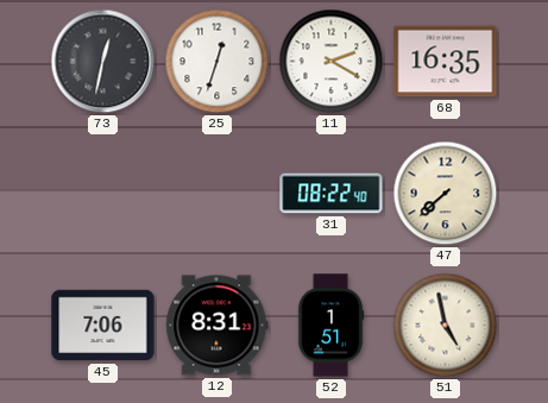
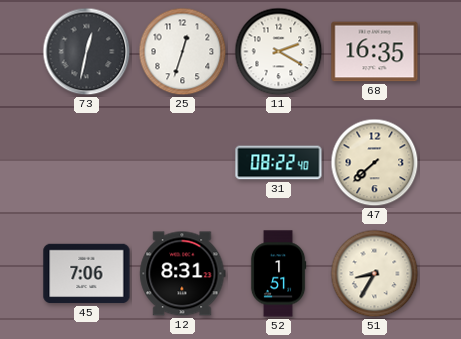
51: 4:58 -> 8:35 (375, 274)
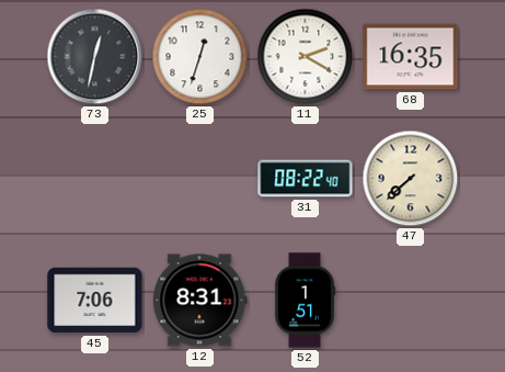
51: 8:35 -> none (375, 274)
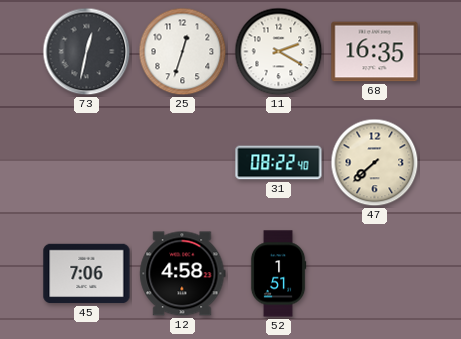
12: 8:31 -> 4:58 (183, 274)
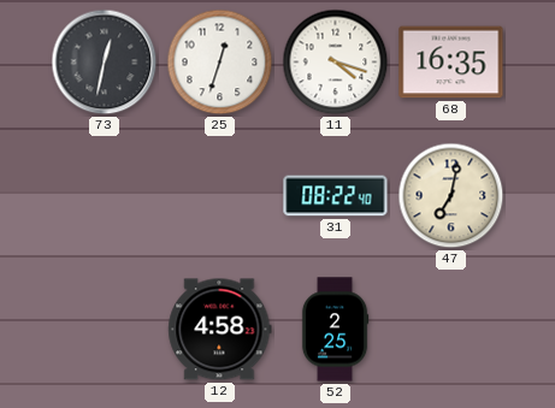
11: 2:20 -> 4:18 (336, 63)
47: 7:38 -> 7:02 (451, 196)
45: 7:06 -> none (87, 274)
52: 1:51 -> 2:25 (335, 330)
